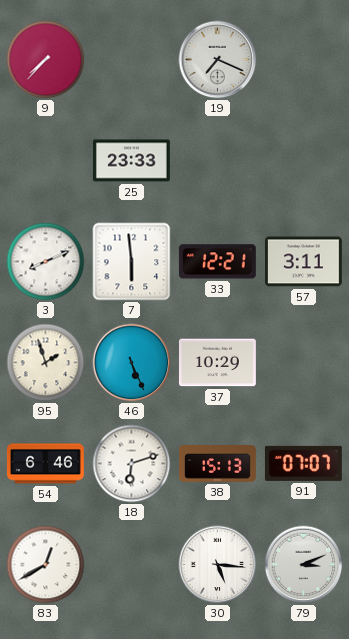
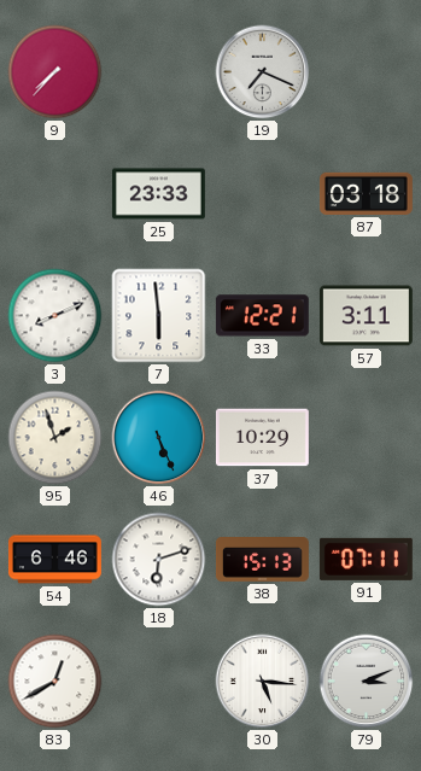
87: none -> 03:18 (366, 193)
91: 07:07 -> 07:11 (366, 559)
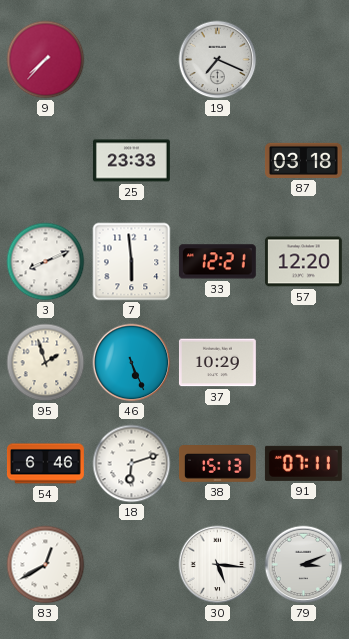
57: 3:11 -> 12:20 (303, 262)
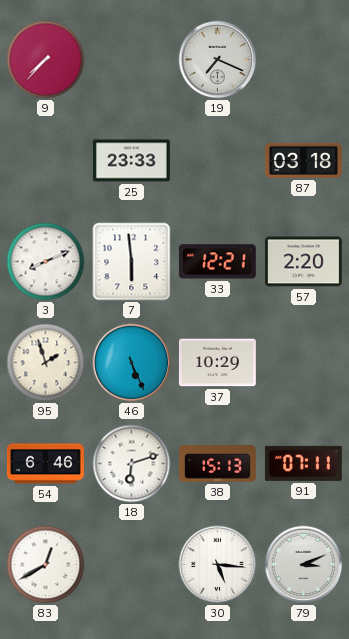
57: 12:20 -> 2:20 (303, 262)
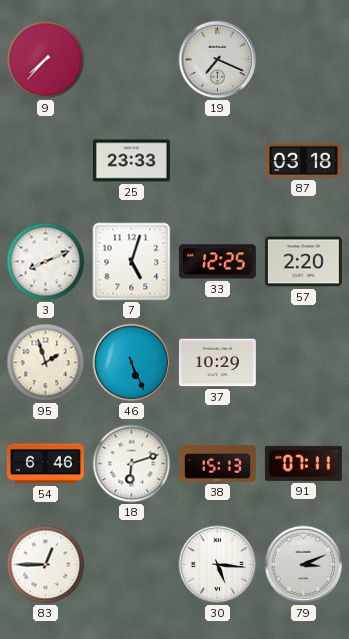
7: 5:59 -> 5:03 (132, 262)
33: 12:21 -> 12:25 (217, 262)
83: 12:40 -> 12:45 (46, 565)
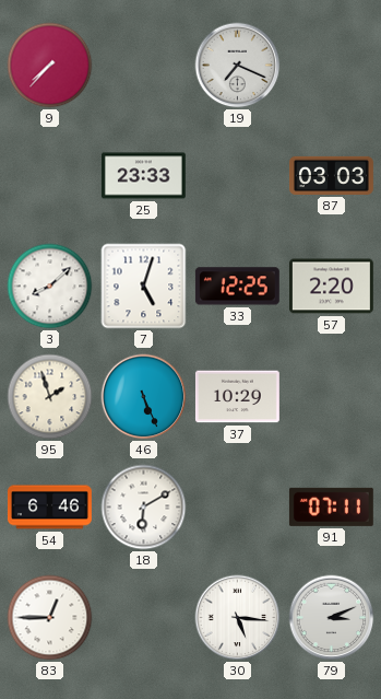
87: 03:18 -> 03:03 (331, 175)
3: 8:11 -> 8:08 (50, 287)
18: 6:12 -> 6:10 (144, 508)
38: 15:13 -> none (218, 464)
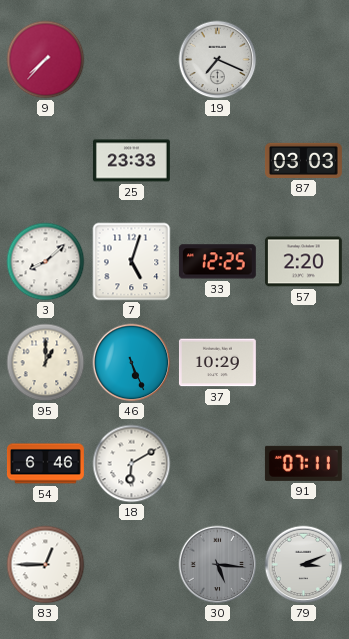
95: 1:57 -> 1:00 (46, 363)
30 dial: white -> grey (218, 565)
